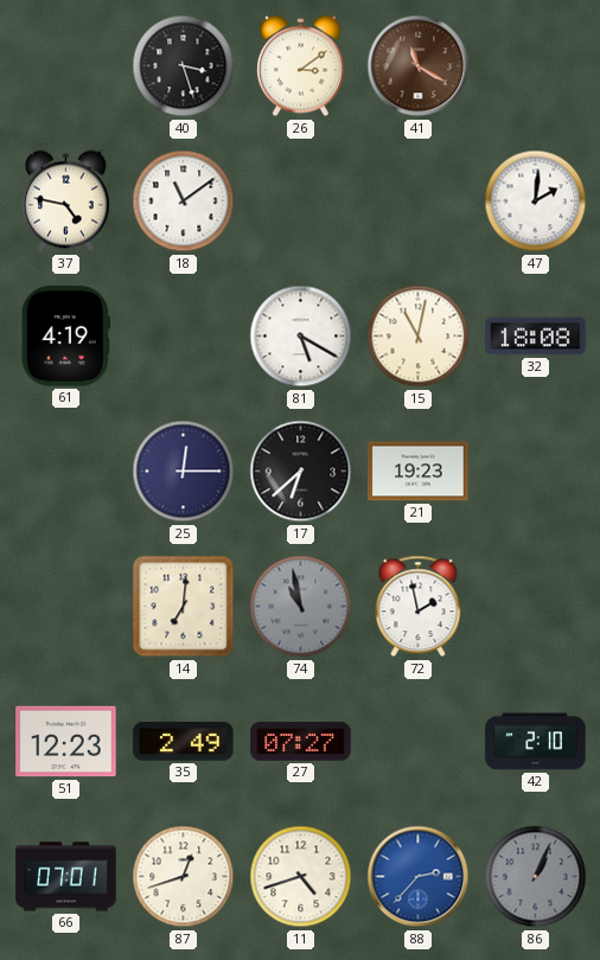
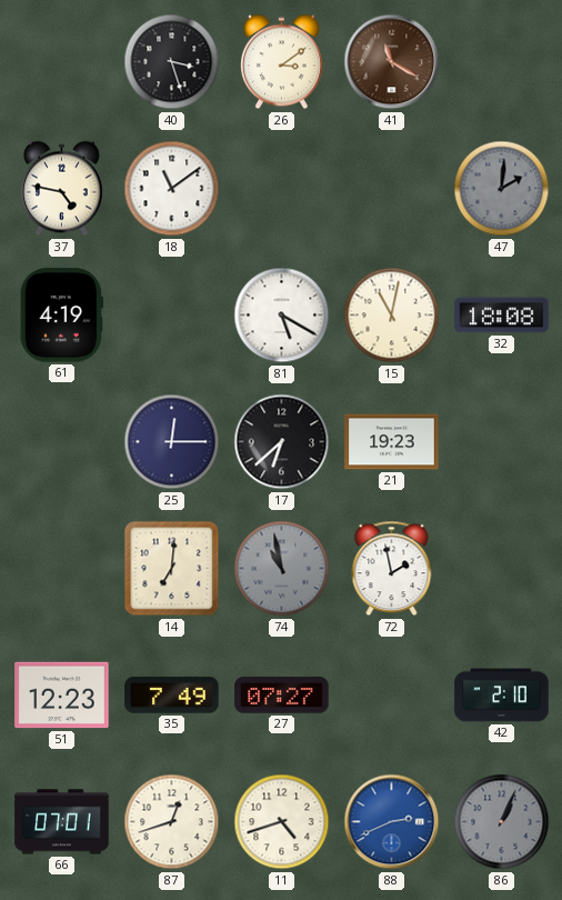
47 dial: white -> grey (502, 189)
35: 2:49 -> 7:49 (172, 696)
88: 2:37 -> 2:41 (392, 822)
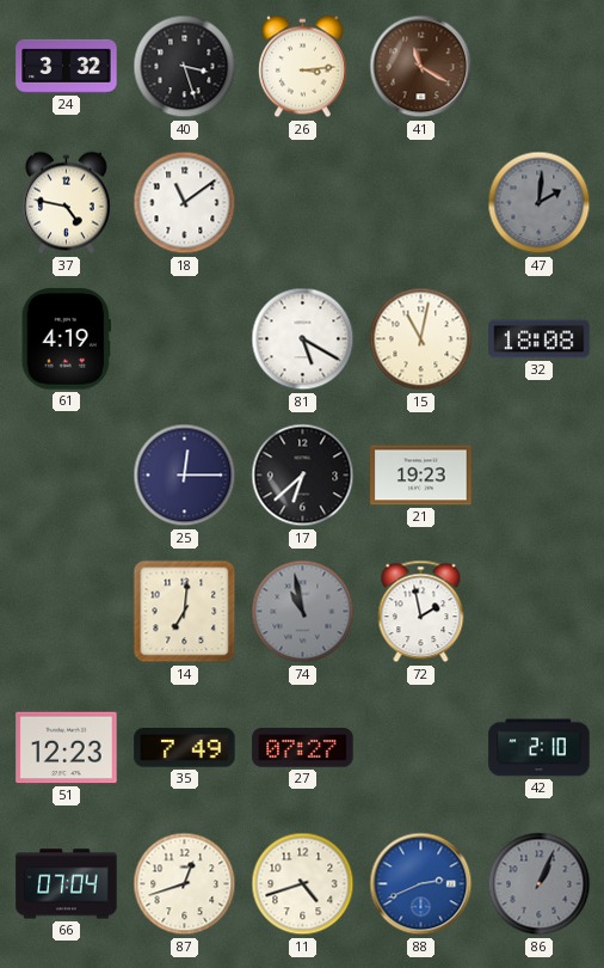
24: none -> 3:32 (67, 66)
26: 3:09 -> 3:14 (302, 67)
66: 07:01 -> 07:04 (67, 884)
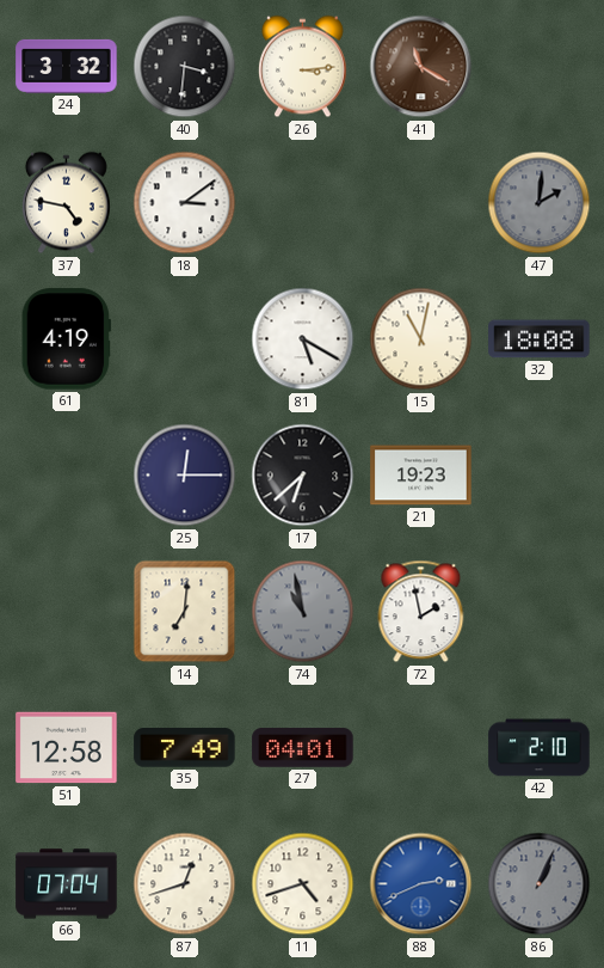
40: 3:27 -> 3:31 (185, 67)
18: 11:09 -> 3:09 (185, 203)
51: 12:23 -> 12:58 (67, 748)
27: 07:27 -> 04:01 (303, 748)
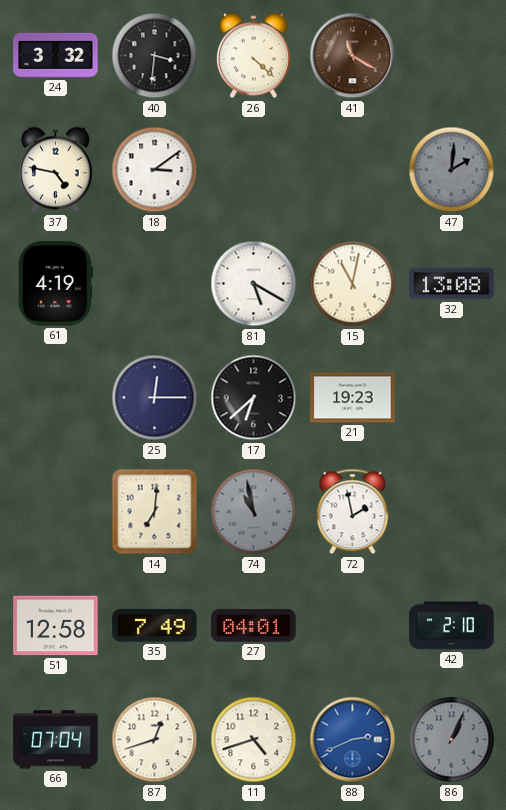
26: 3:14 -> 4:22 (253, 56)
32: 18:08 -> 13:08 (452, 284)
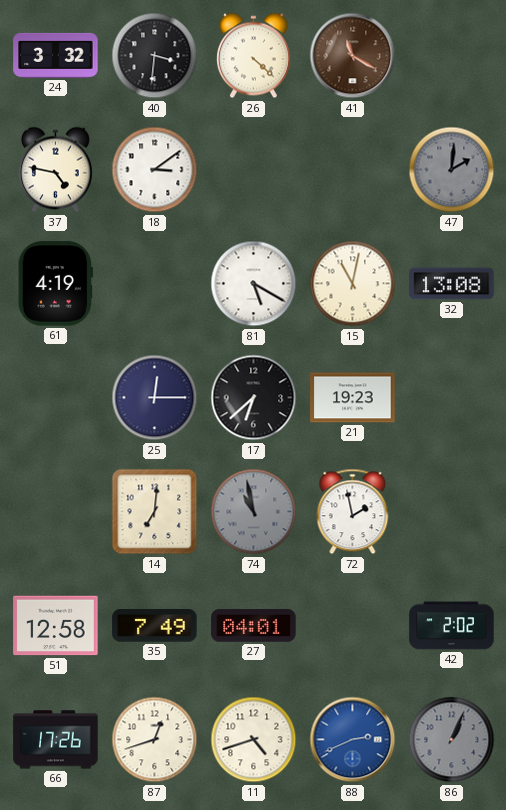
42: 2:10 -> 2:02 (452, 626)
66: 07:04 -> 17:26 (56, 740)
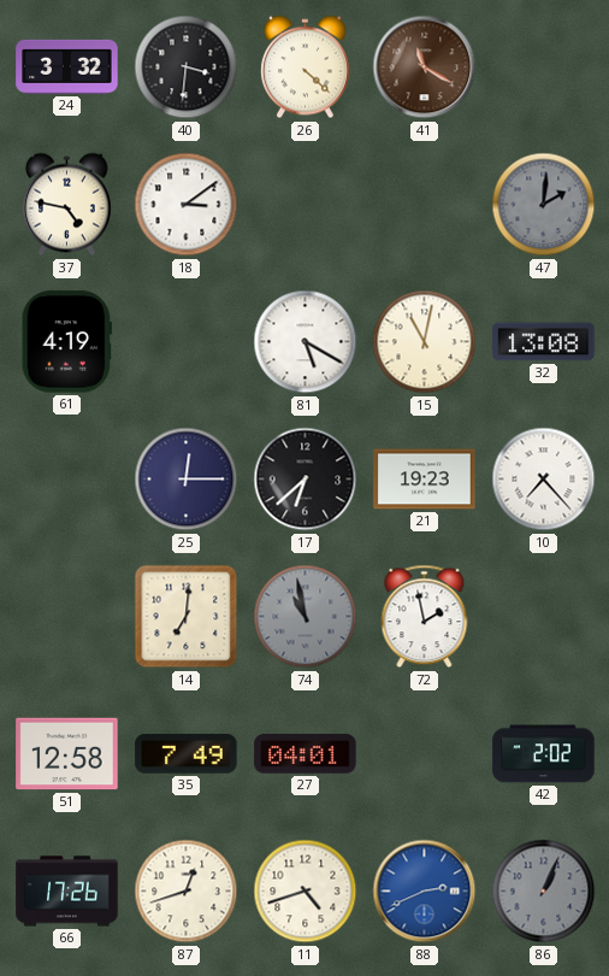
10: none -> 7:23 (544, 480)
